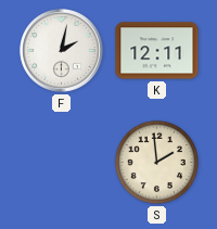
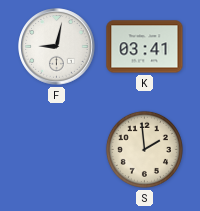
F: 2:02 -> 9:02 (57, 47)
K: 12:11 -> 03:41 (145, 47)
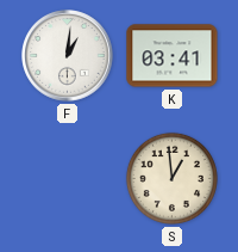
F: 9:02 -> 1:01 (68, 56)
S: 1:59 -> 12:59 (171, 178)
